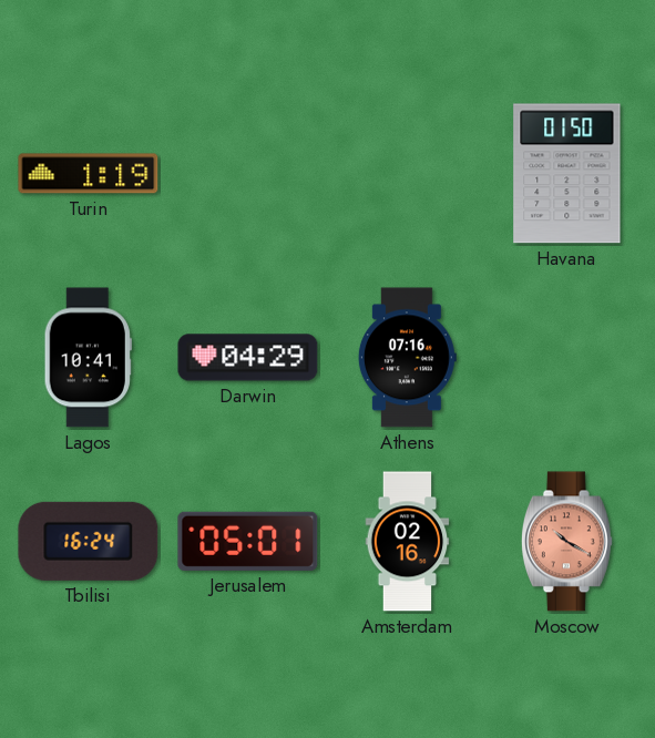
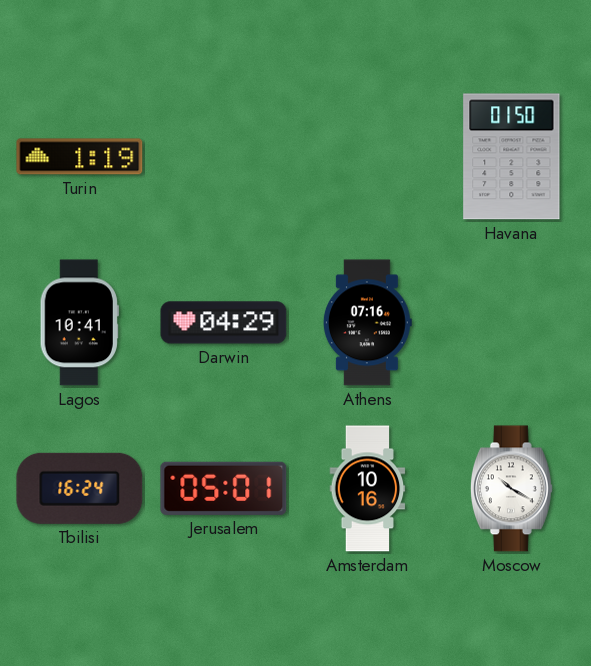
Amsterdam: 02:16 -> 10:16 (368, 489)
Moscow dial: salmon -> white (511, 489)
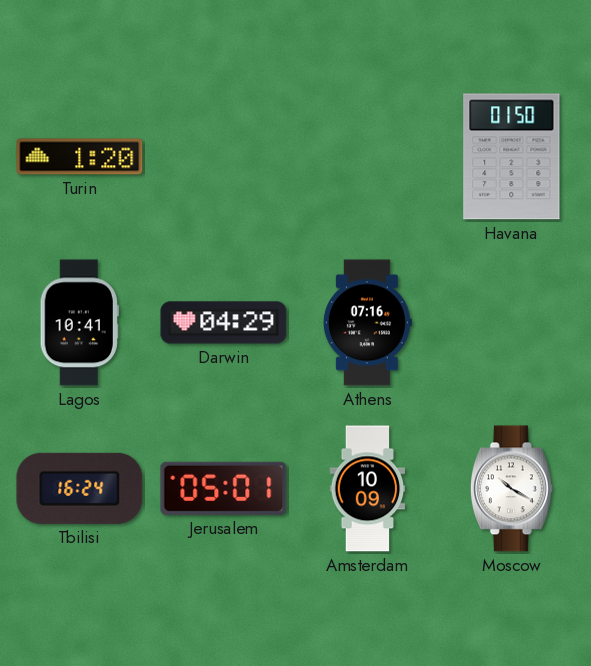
Turin: 1:19 -> 1:20 (80, 157)
Amsterdam: 10:16 -> 10:09 (368, 489)
